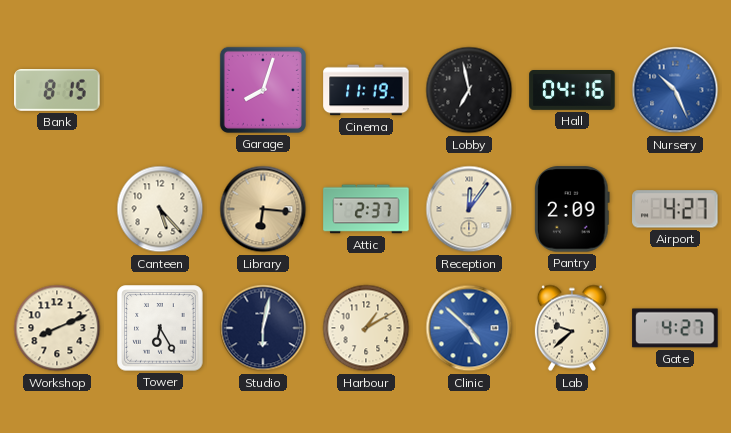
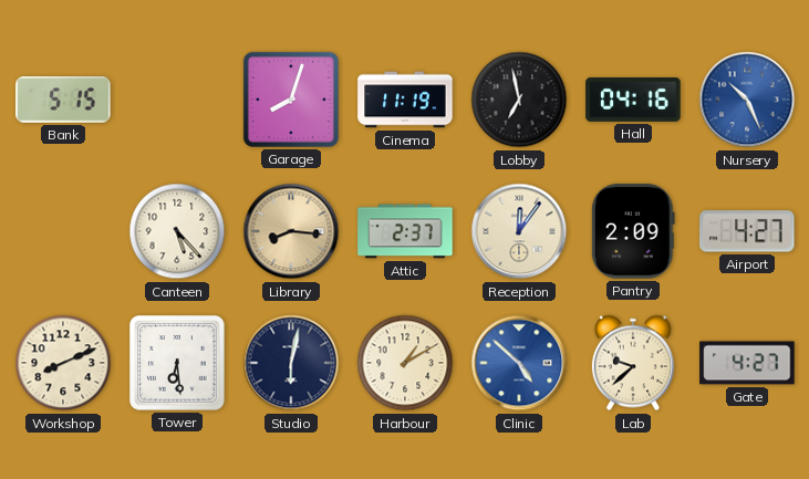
Bank: 8:15 -> 5:15 (63, 100)
Library: 6:16 -> 8:16 (291, 231)
Tower: 6:25 -> 6:29 (177, 363)
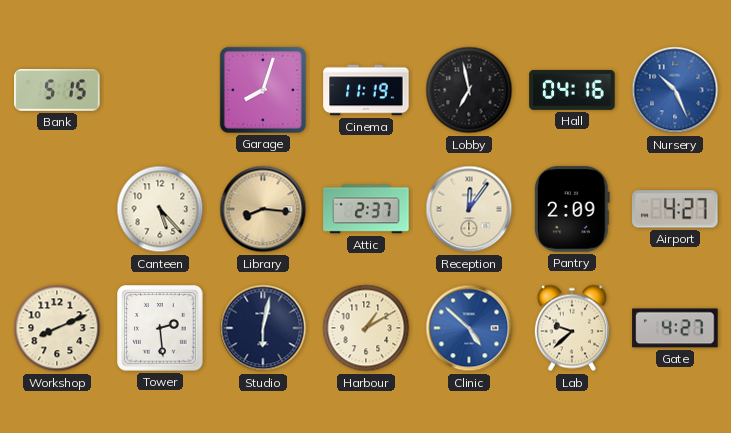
Tower: 6:29 -> 2:29 (160, 328)
